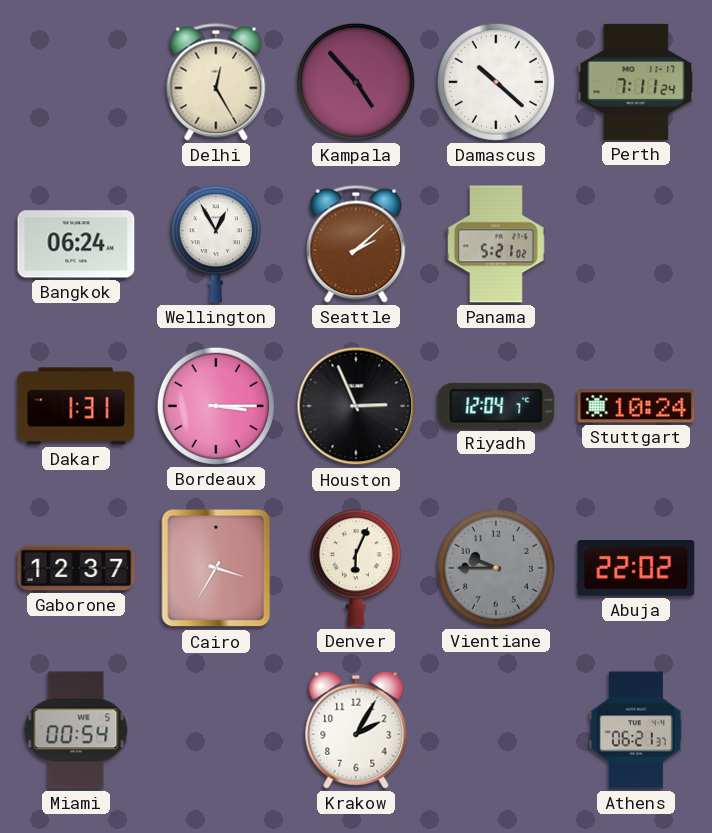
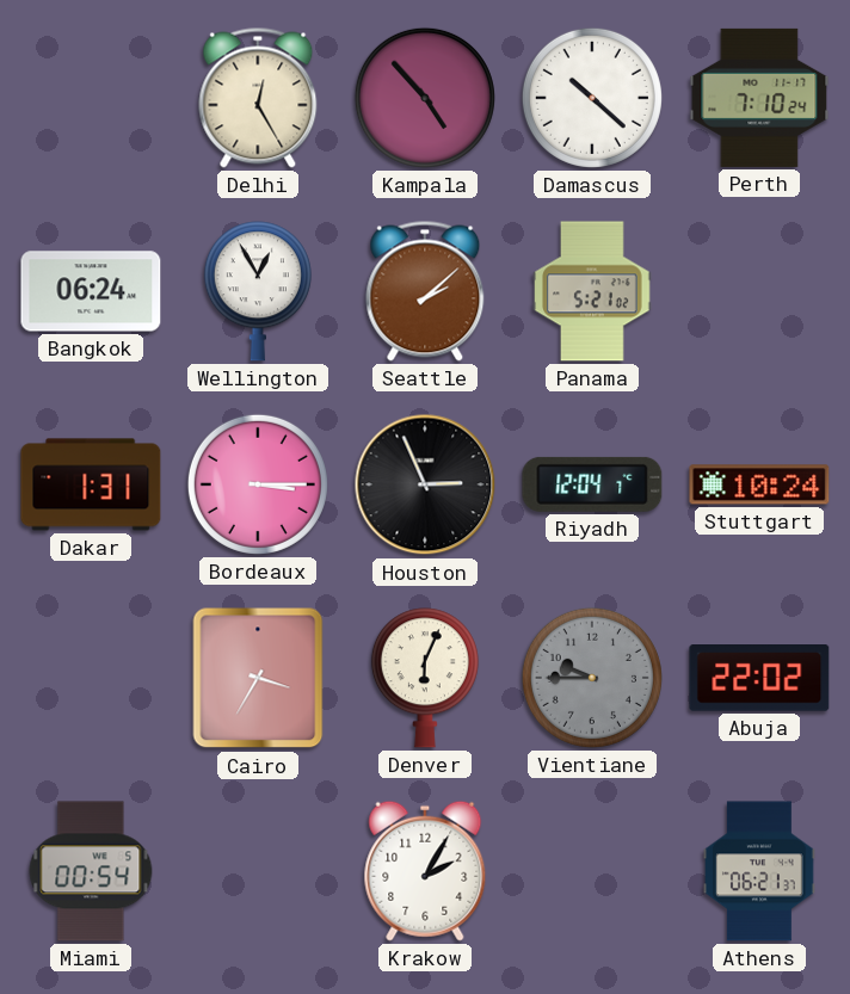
Perth: 7:11 -> 7:10 (759, 98)
Gaborone: 12:37 -> none (76, 568)
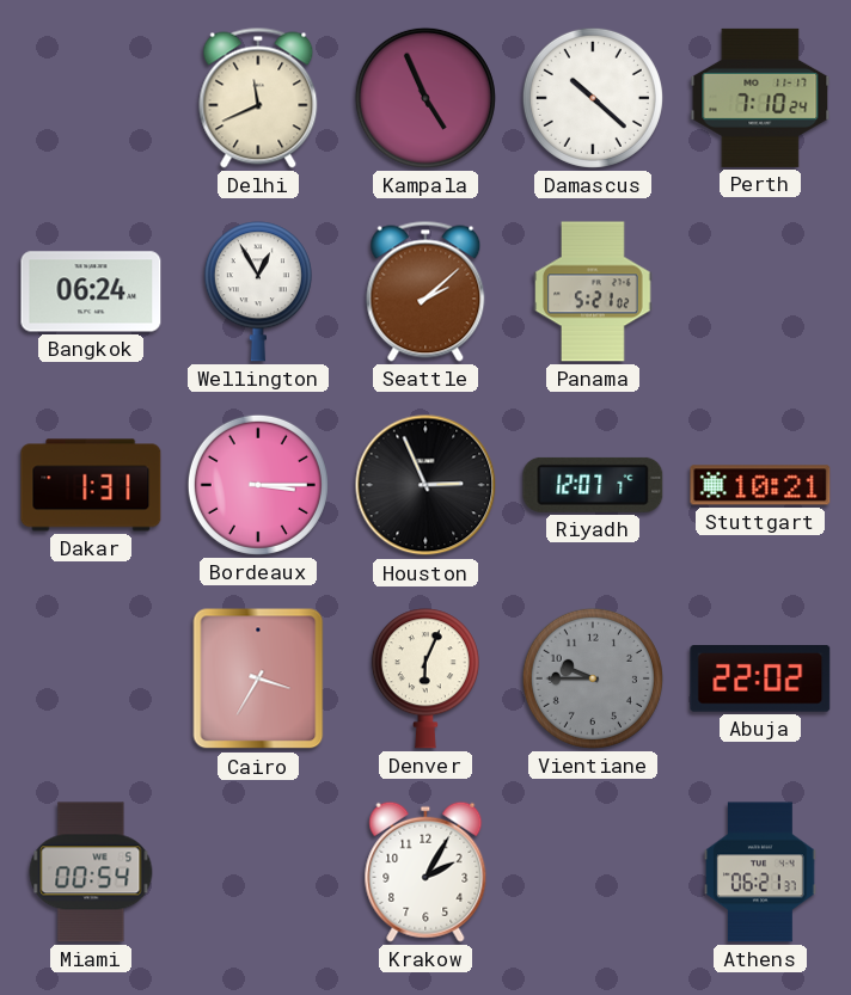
Delhi: 12:25 -> 11:41 (258, 98)
Kampala: 4:53 -> 4:56 (425, 98)
Riyadh: 12:04 -> 12:07 (593, 485)
Stuttgart: 10:24 -> 10:21 (760, 485)
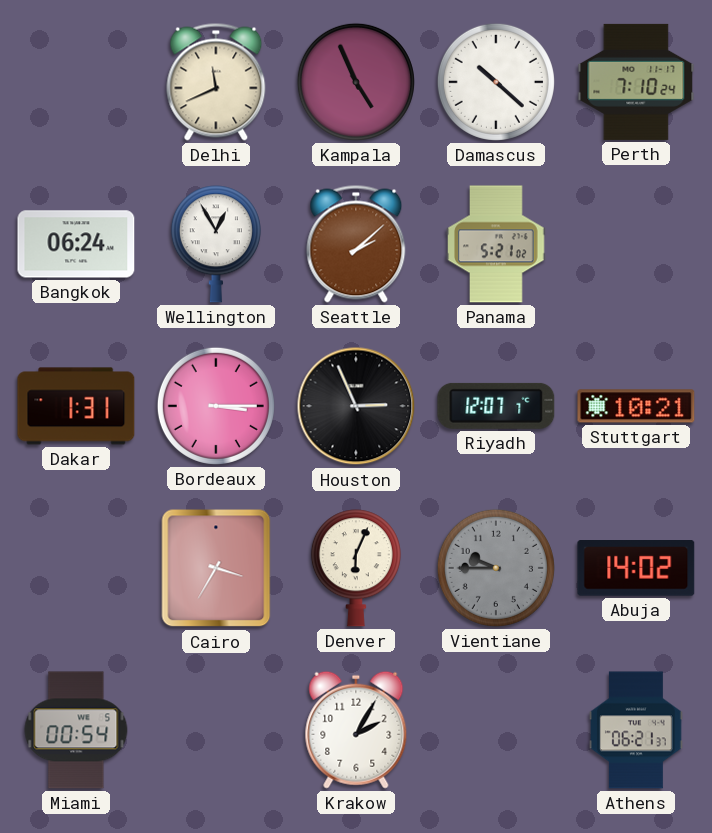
Abuja: 22:02 -> 14:02 (636, 569)
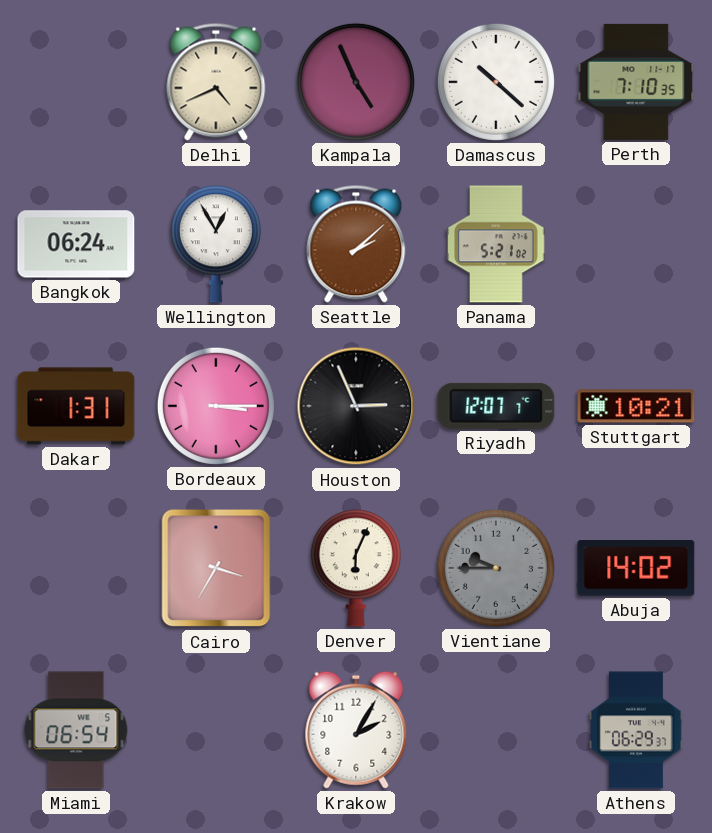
Delhi: 11:41 -> 4:41 (216, 82)
Perth: 7:10:24 -> 7:10:35 (636, 82)
Miami: 00:54 -> 06:54 (76, 730)
Athens: 06:21 -> 06:29 (637, 730)
